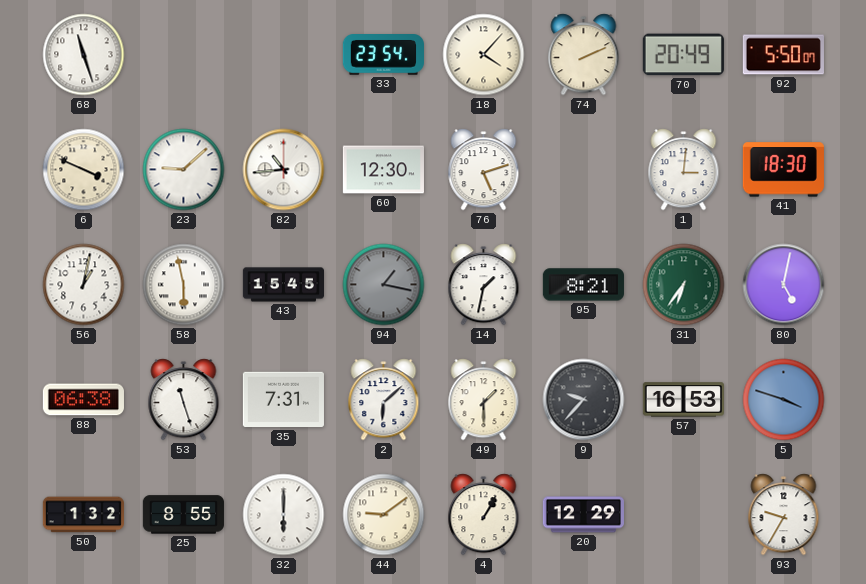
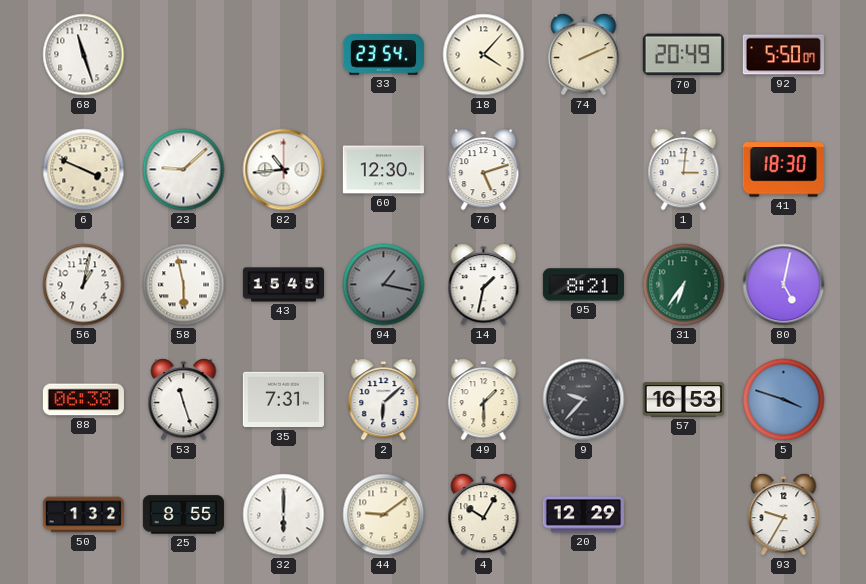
4: 1:05 -> 10:05 (484, 515)
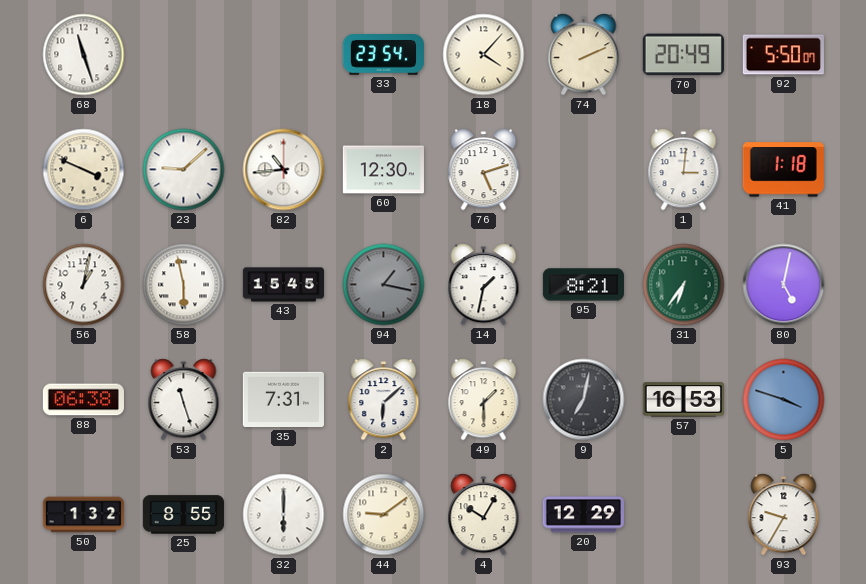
41: 18:30 -> 1:18 (783, 170)
9: 9:37 -> 7:02 (584, 400)
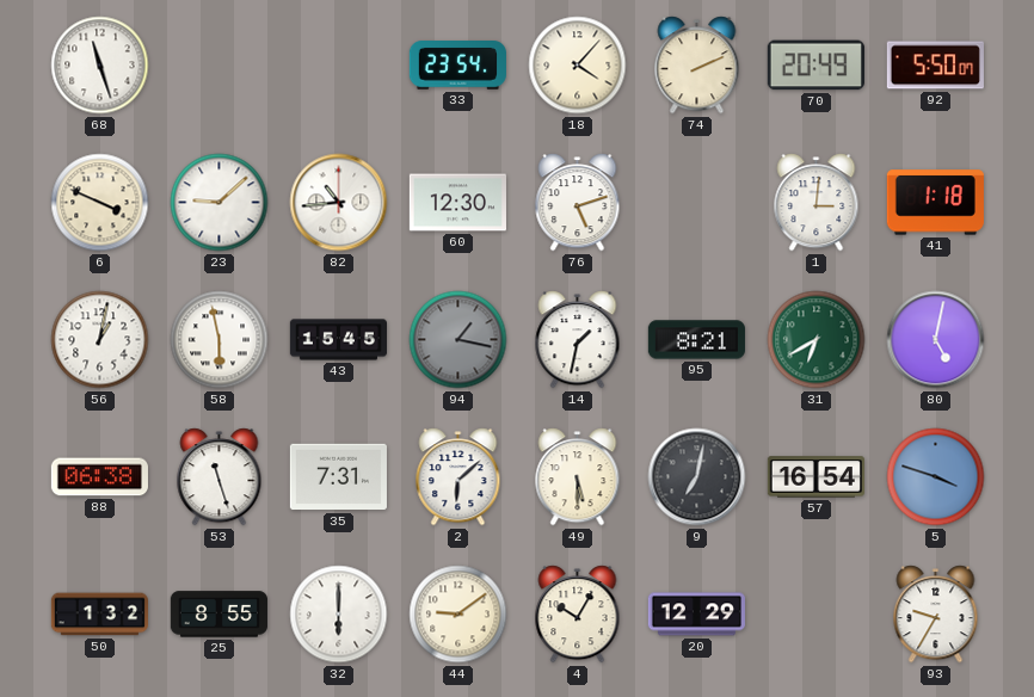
31: 6:36 -> 6:40 (817, 340)
49: 1:30 -> 5:30 (578, 477)
57: 16:53 -> 16:54 (815, 477)
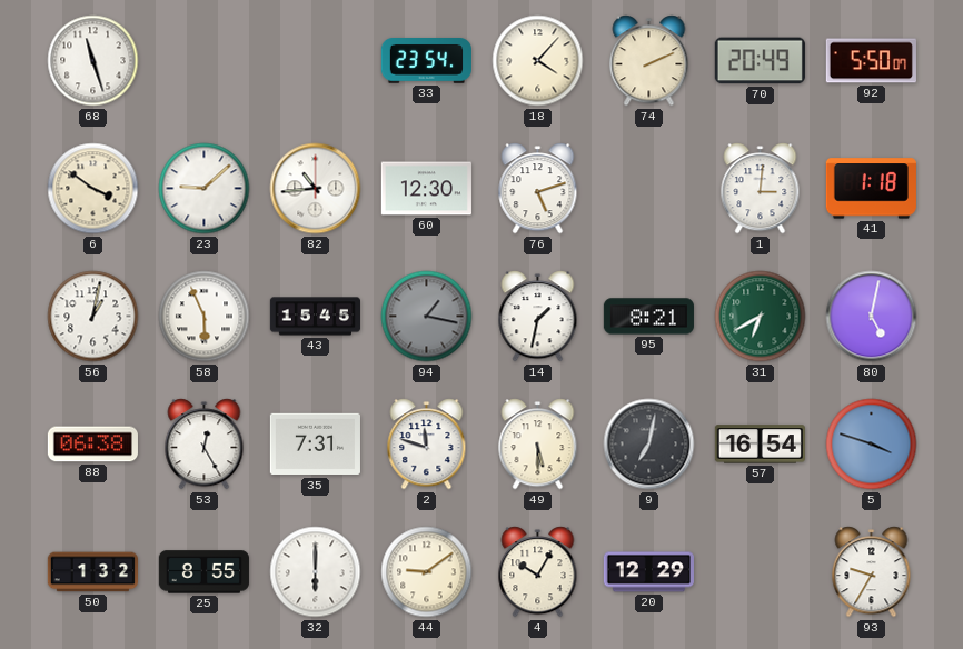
6: 3:49 -> 3:51 (93, 189)
58: 5:58 -> 5:56 (205, 317)
53: 11:27 -> 12:25 (205, 445)
2: 6:08 -> 11:48 (427, 445)
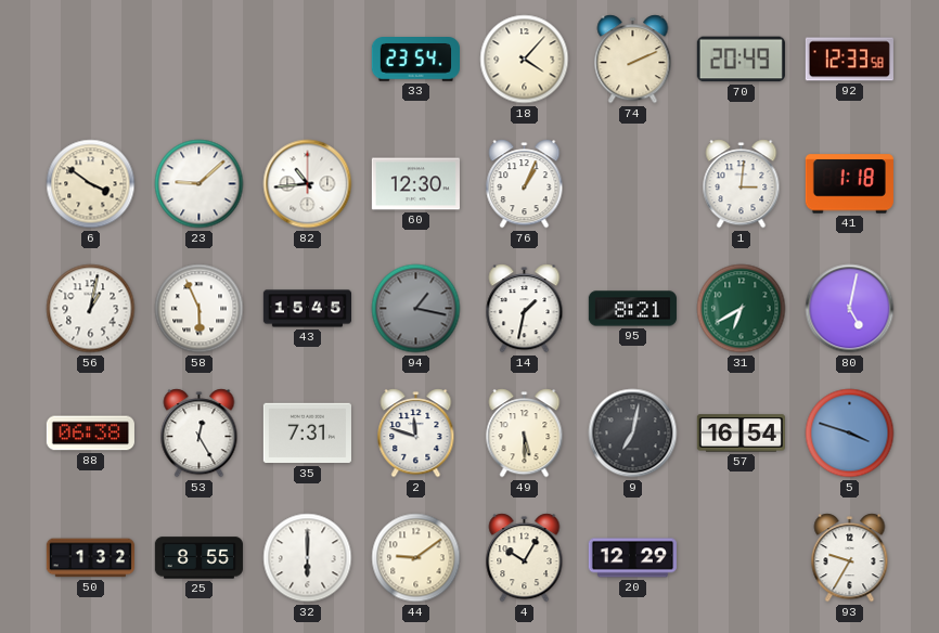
68: 11:27 -> none (93, 61)
92: 5:50 -> 12:33 (849, 60)
76: 5:12 -> 1:04 (525, 184)
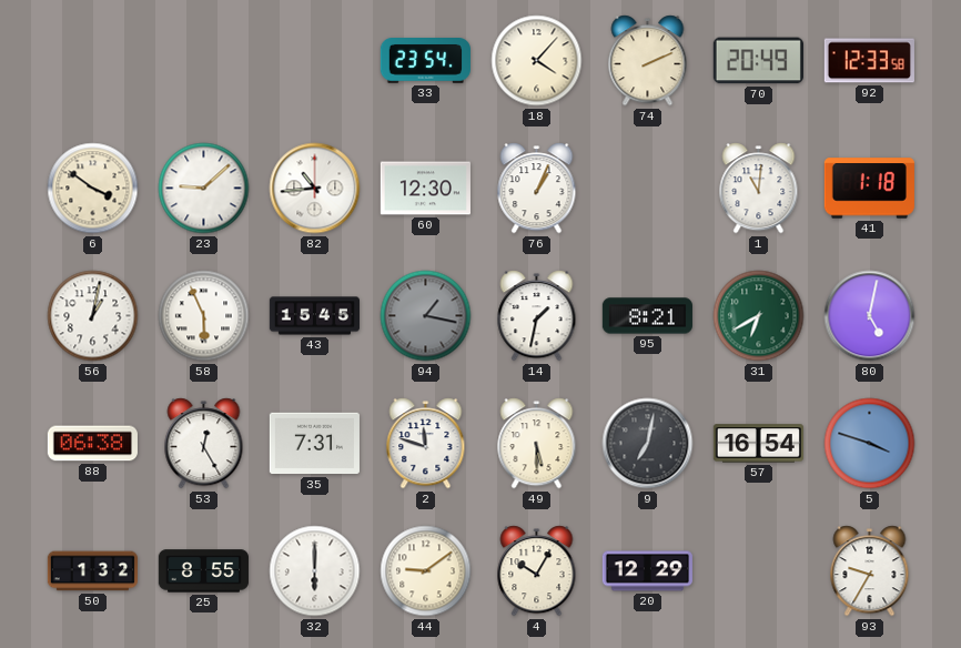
1: 3:01 -> 11:01 (759, 189)
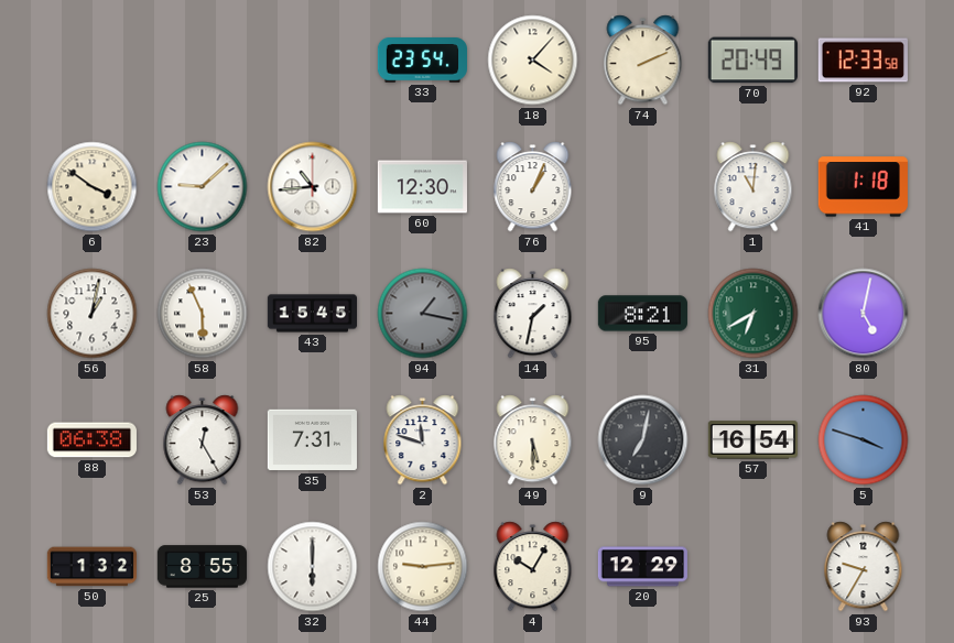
44: 9:09 -> 9:14 (423, 567)
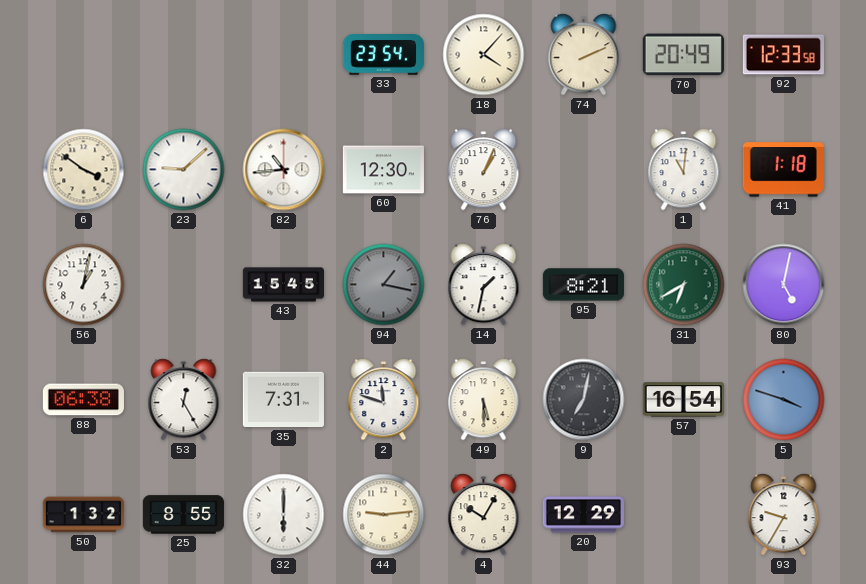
58: 5:56 -> none (203, 314)
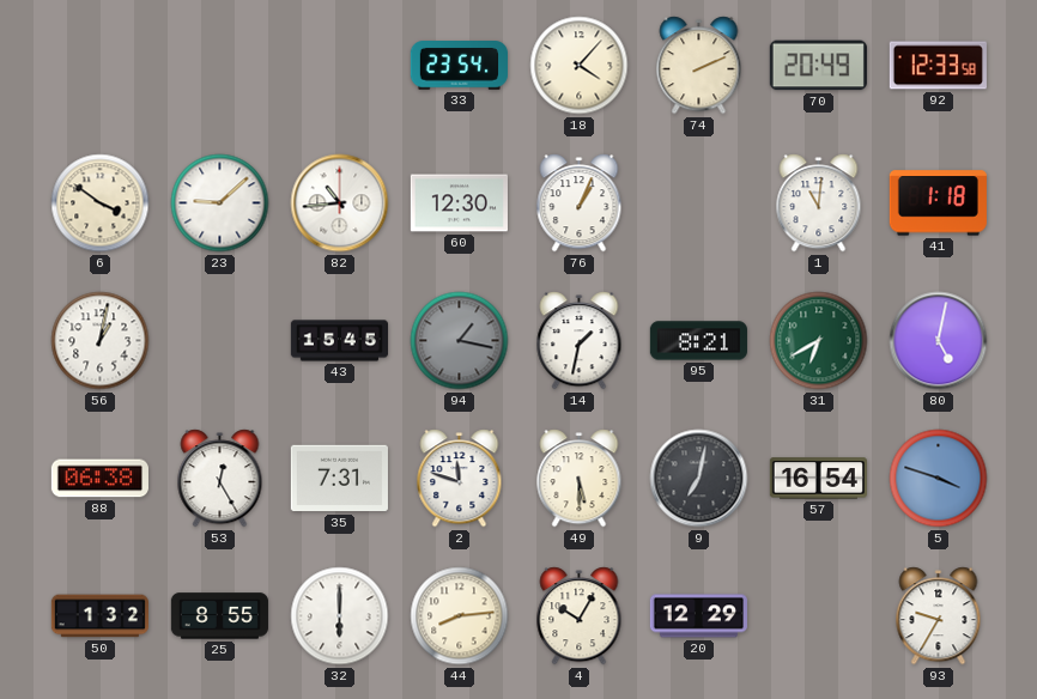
44: 9:14 -> 8:14 (460, 616)
